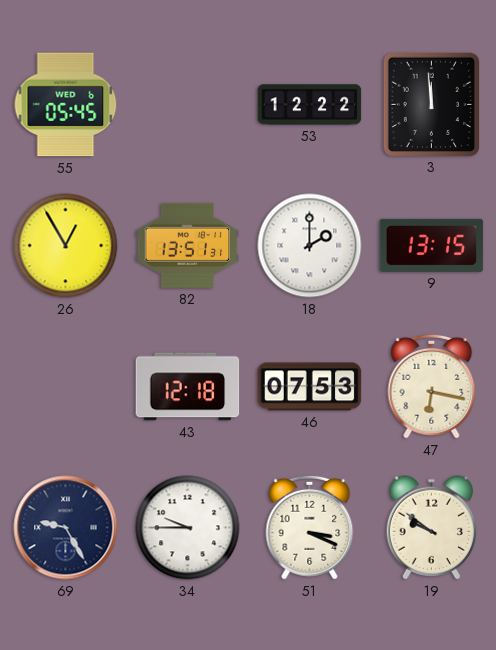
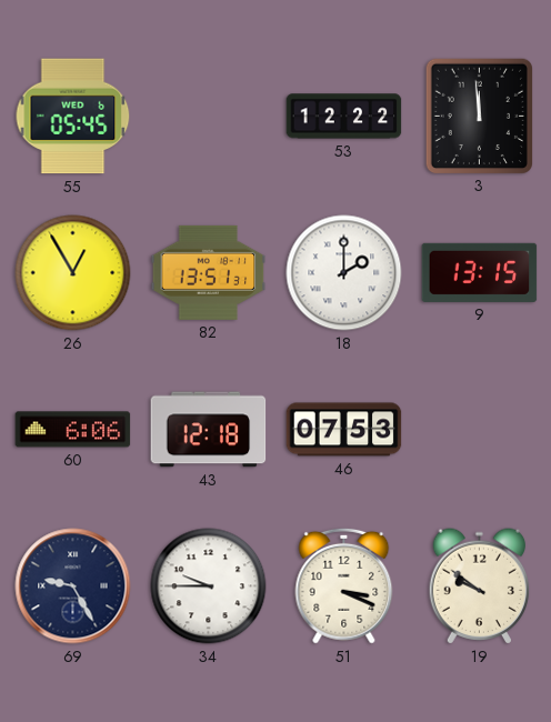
60: none -> 6:06 (73, 430)
47: 6:17 -> none (432, 386)
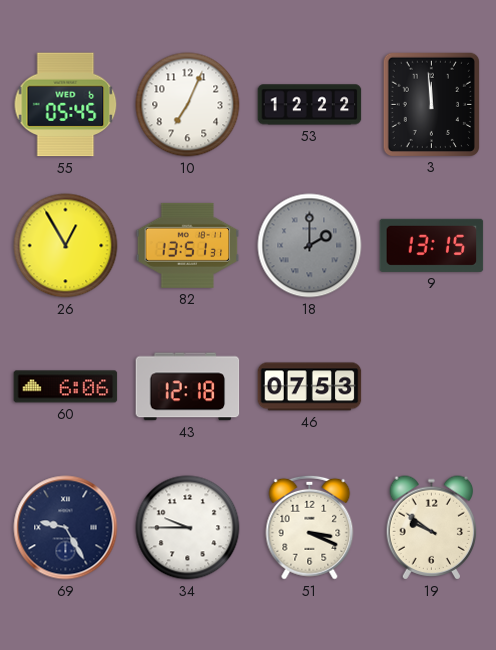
10: none -> 7:04 (188, 105)
18 dial: white -> grey (310, 246)
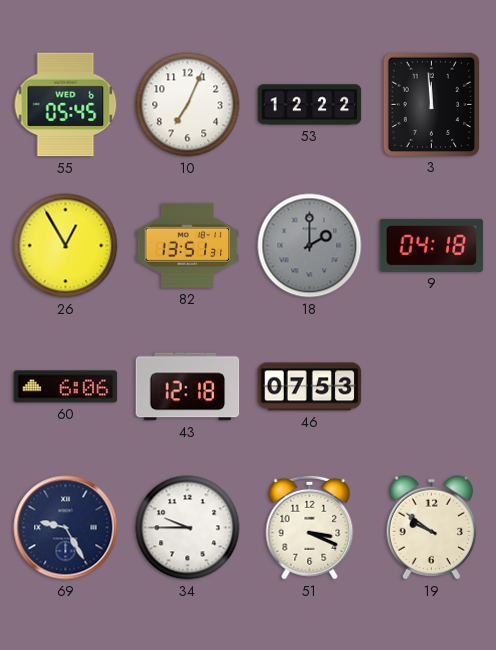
9: 13:15 -> 04:18 (432, 245)
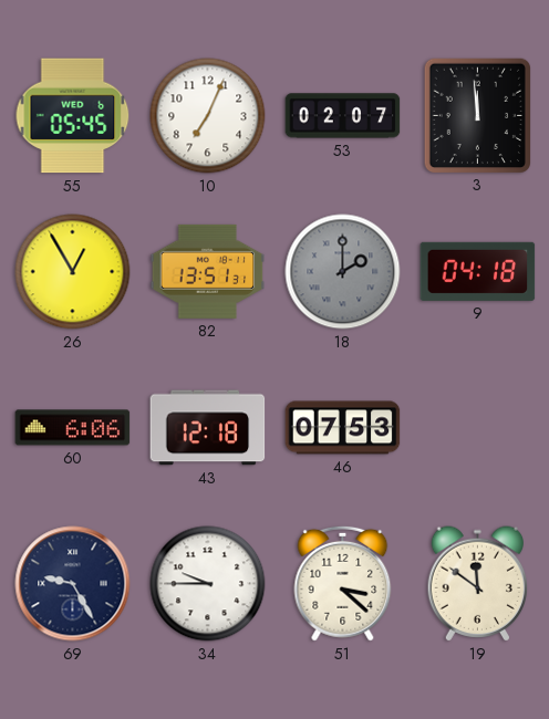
53: 12:22 -> 02:07 (343, 116)
51: 3:19 -> 3:22 (343, 583)
19: 9:51 -> 11:51 (478, 584)
